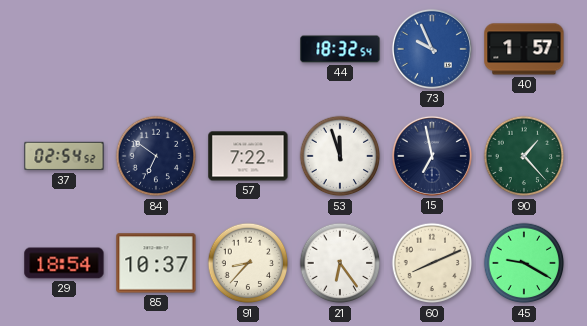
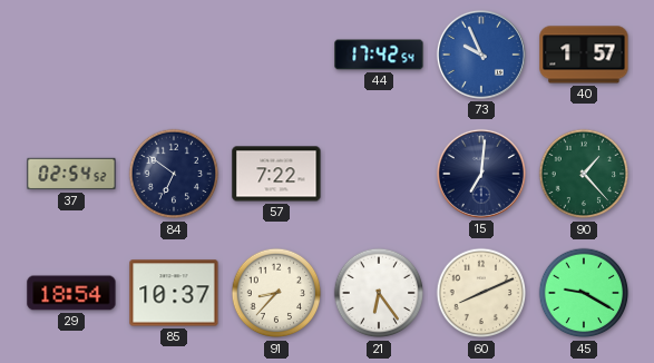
44: 18:32 -> 17:42 (379, 55)
53: 11:57 -> none (340, 156)
15: 6:58 -> 7:01 (481, 174)
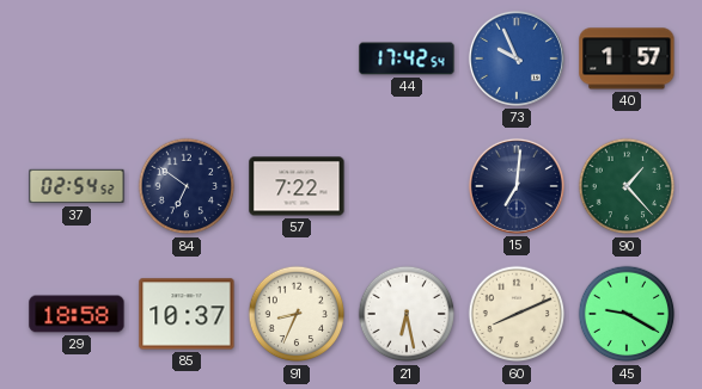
29: 18:54 -> 18:58 (77, 314)
91: 8:37 -> 8:34 (297, 314)
21: 6:24 -> 6:28 (407, 314)
